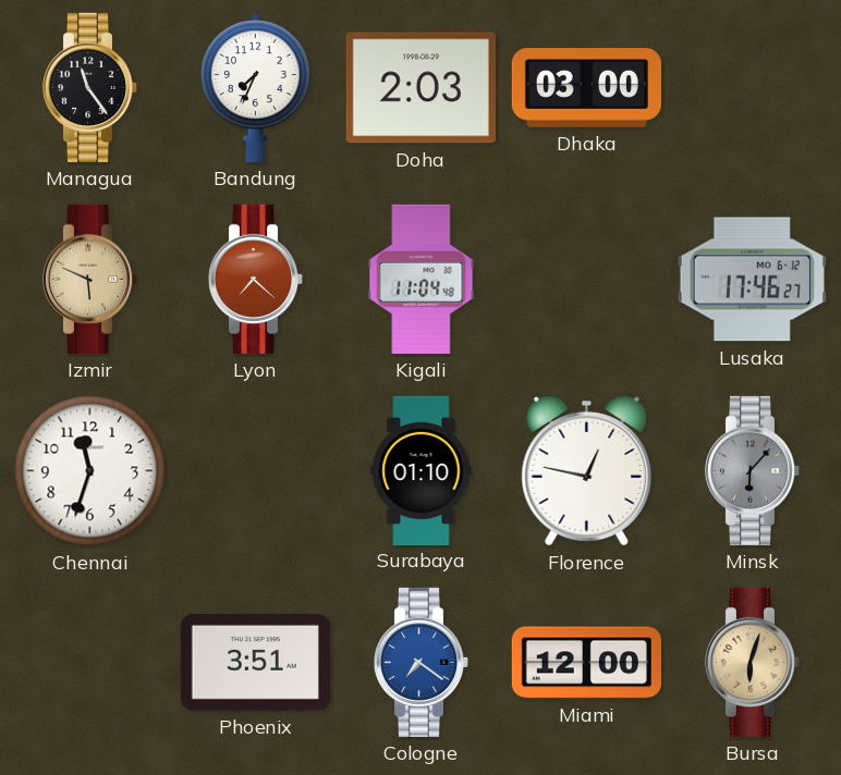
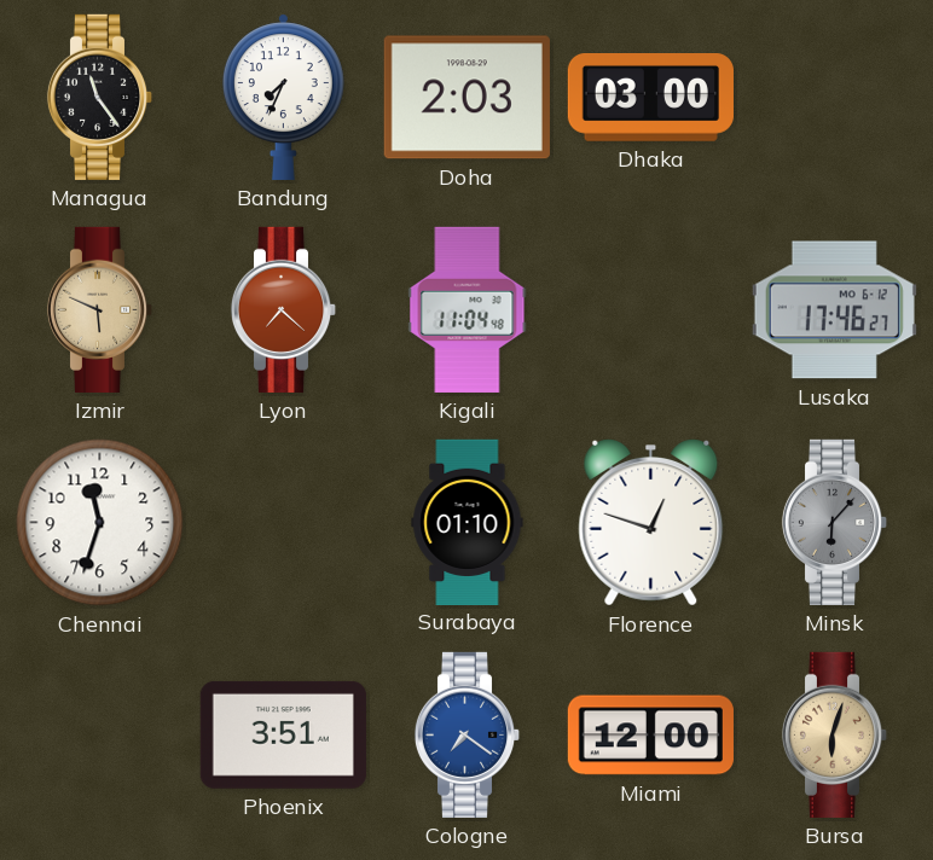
Florence: 12:47 -> 12:48 (651, 523)
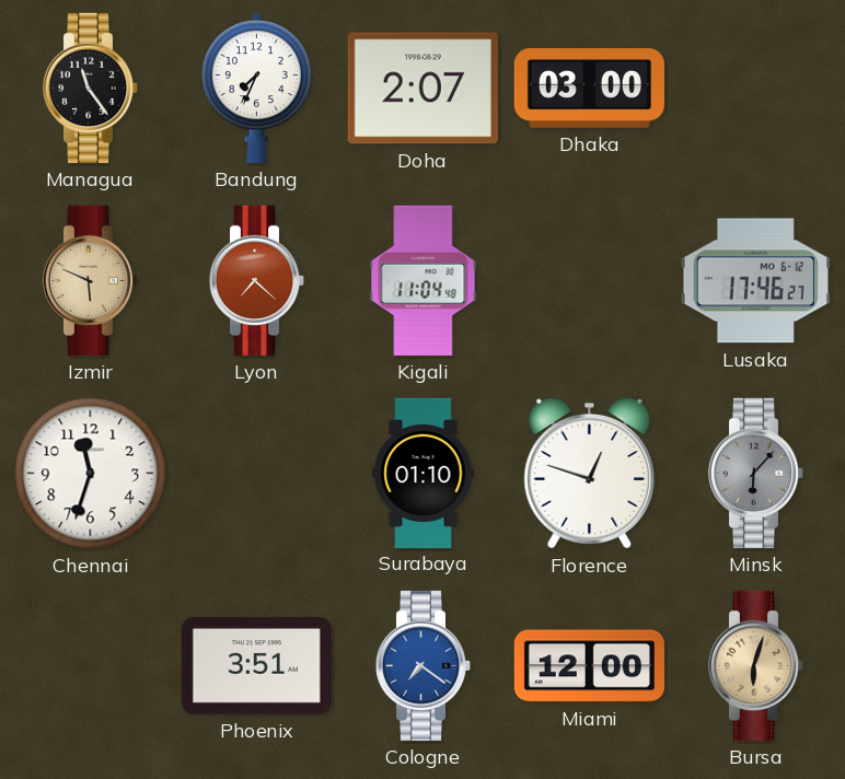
Doha: 2:03 -> 2:07 (422, 89)
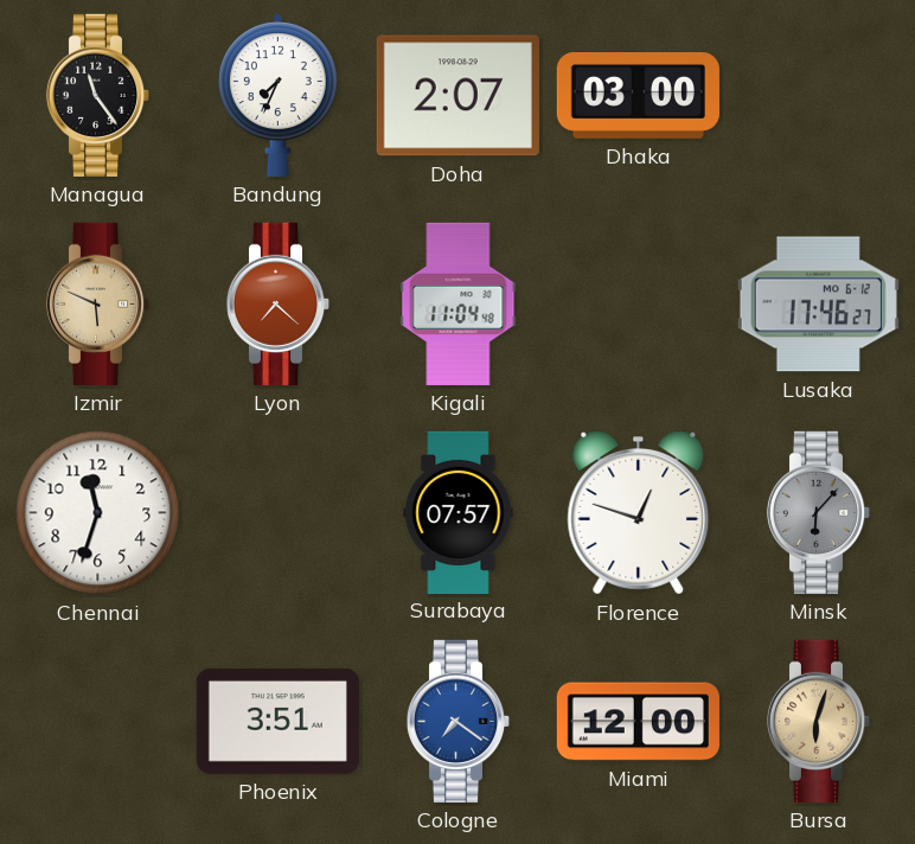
Surabaya: 01:10 -> 07:57 (459, 512)
